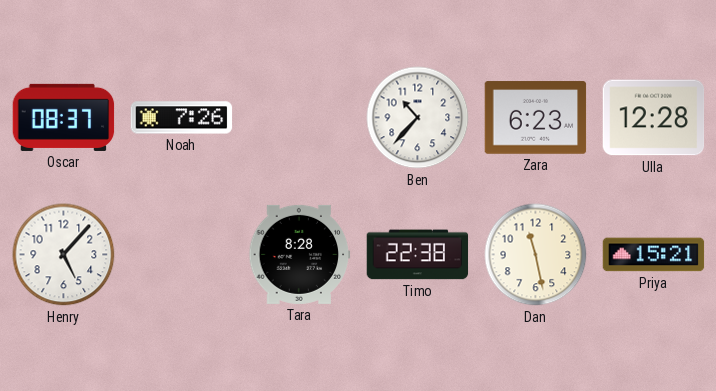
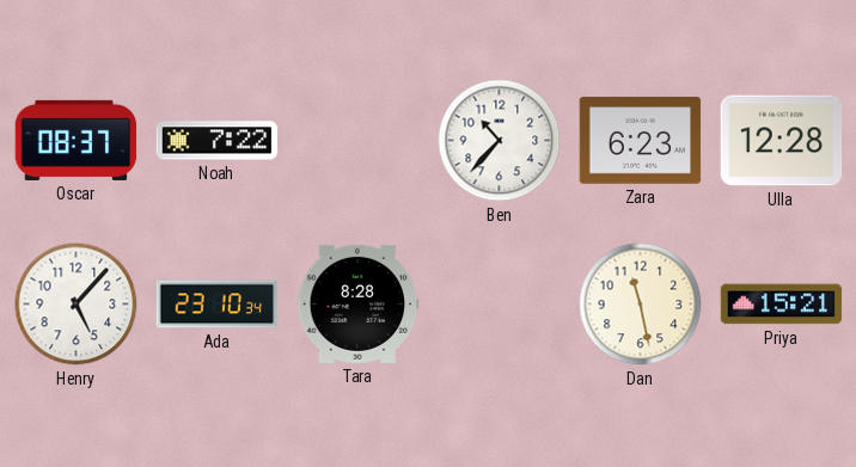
Noah: 7:26 -> 7:22 (218, 141)
Ada: none -> 23:10 (218, 305)
Timo: 22:38 -> none (418, 255)
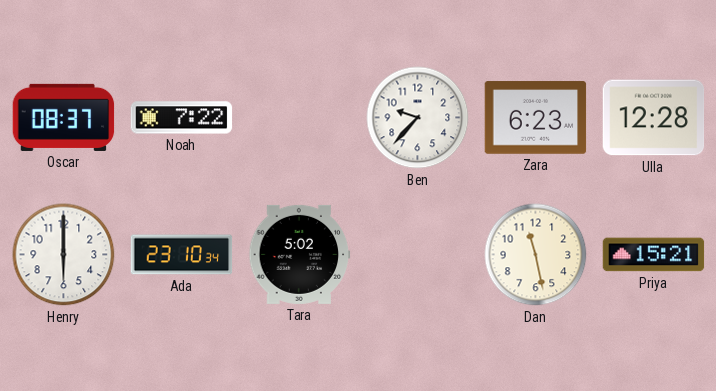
Ben: 10:37 -> 9:37 (418, 118)
Henry: 5:07 -> 6:00 (64, 255)
Tara: 8:28 -> 5:02 (300, 254)
